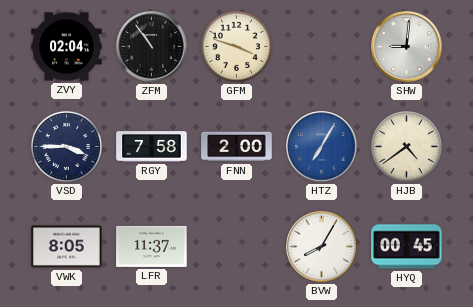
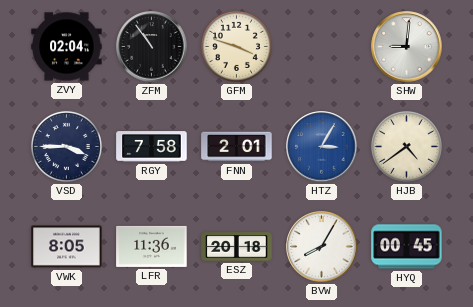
FNN: 2:00 -> 2:01 (237, 147)
HTZ: 7:05 -> 3:05 (322, 147)
LFR: 11:37 -> 11:36 (152, 246)
ESZ: none -> 20:18 (237, 247)
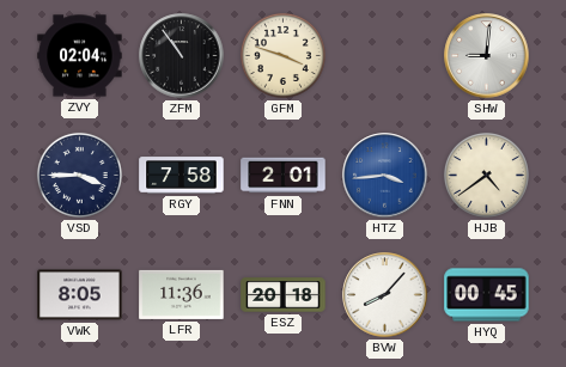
HTZ: 3:05 -> 3:44 (385, 176)
BVW: 8:05 -> 8:07 (385, 295)
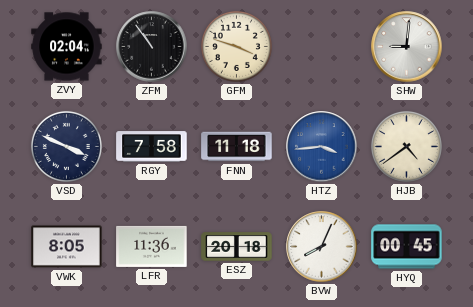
VSD: 3:45 -> 3:49 (66, 146)
FNN: 2:01 -> 11:18 (237, 147)
BVW: 8:07 -> 8:04 (322, 247)
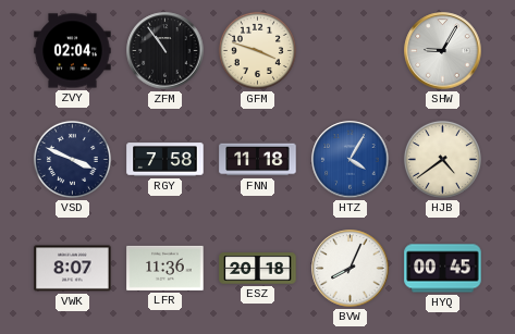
SHW: 9:01 -> 9:05 (443, 51)
HTZ: 3:44 -> 4:05 (351, 160)
VWK: 8:05 -> 8:07 (73, 269)
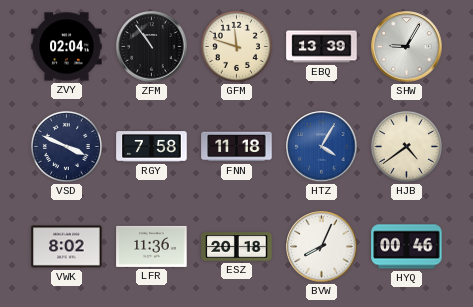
GFM: 3:48 -> 11:48 (236, 46)
EBQ: none -> 13:39 (322, 47)
VWK: 8:07 -> 8:02 (67, 247)
HYQ: 00:45 -> 00:46 (407, 247)
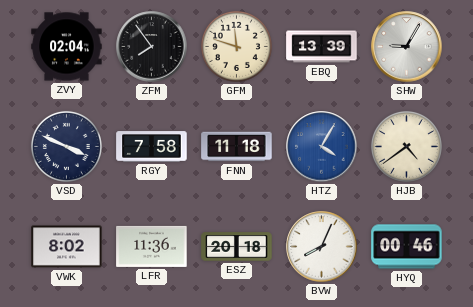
ZFM: 10:54 -> 7:54 (152, 47)
